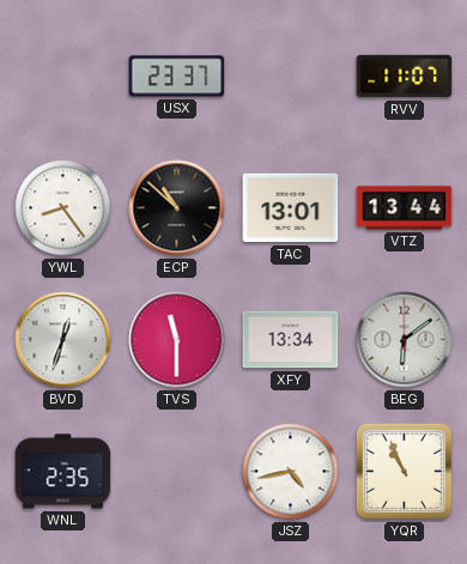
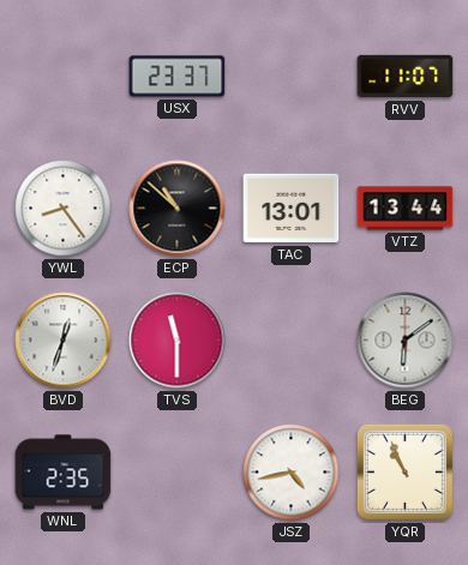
XFY: 13:34 -> none (291, 340)
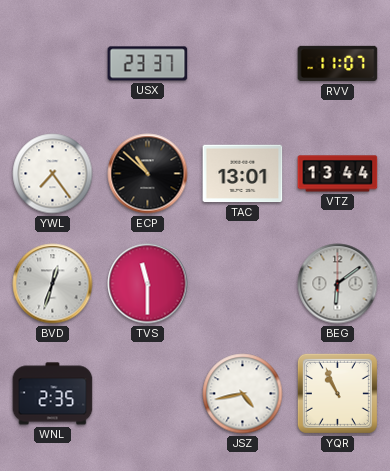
YWL: 8:24 -> 7:24 (53, 174)
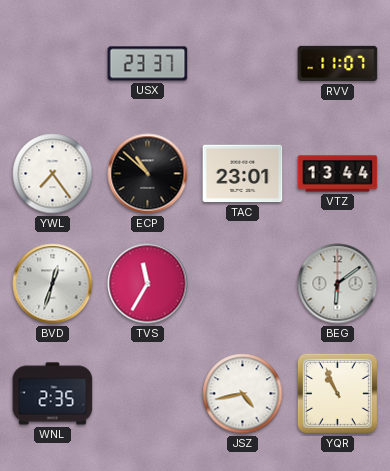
TAC: 13:01 -> 23:01 (243, 174)
TVS: 11:30 -> 11:35 (148, 284)
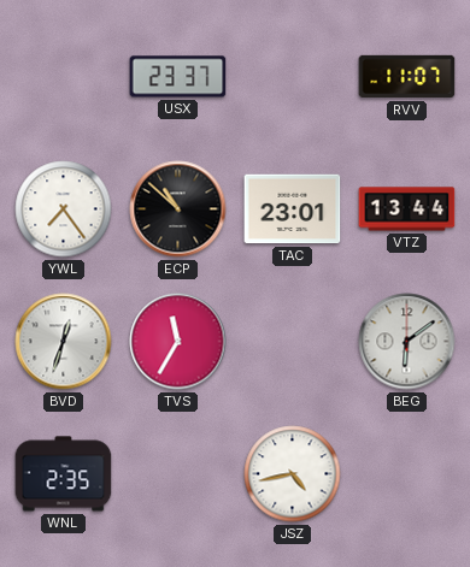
YQR: 10:56 -> none (337, 393)
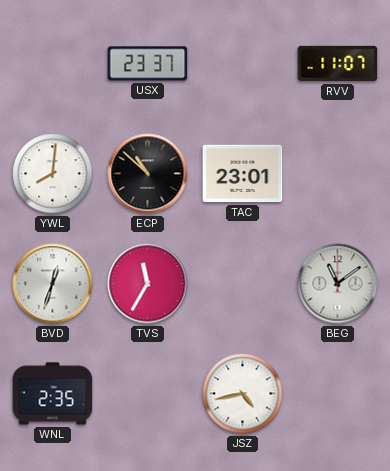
YWL: 7:24 -> 8:01 (53, 174)
VTZ: 13:44 -> none (407, 209)
BEG: 6:09 -> 11:09 (338, 284)
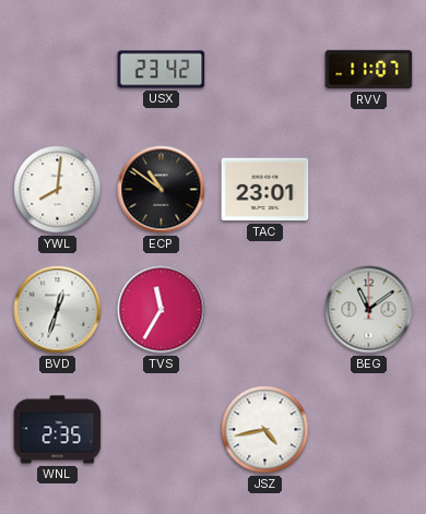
USX: 23:37 -> 23:42 (162, 70)
ECP: 10:52 -> 10:51 (162, 190)
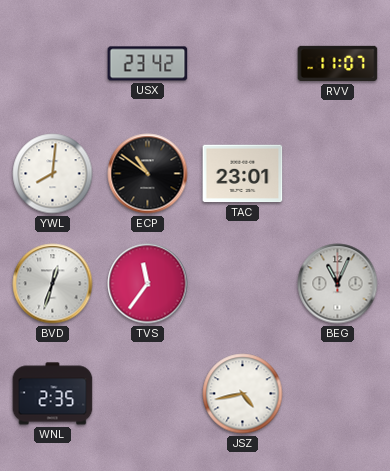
TVS: 11:35 -> 11:36 (148, 284)
BEG: 11:09 -> 11:04 (338, 284)
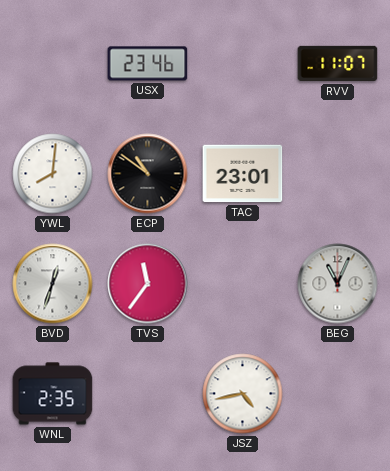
USX: 23:42 -> 23:46 (148, 64)
